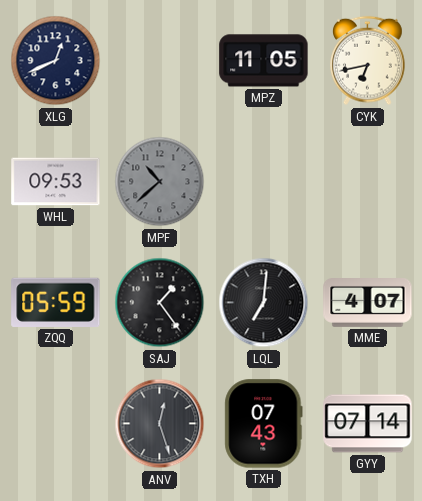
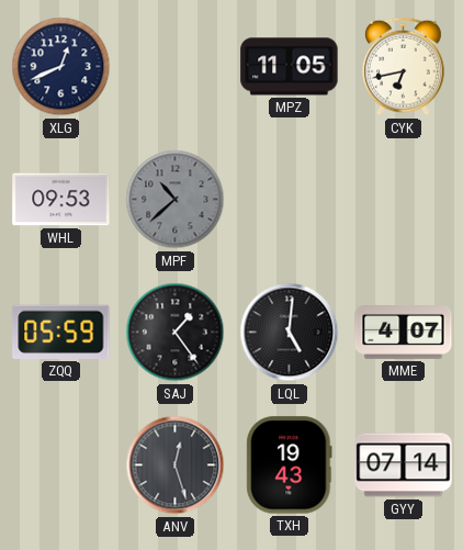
LQL: 7:01 -> 5:01 (290, 333)
TXH: 07:43 -> 19:43 (290, 465)
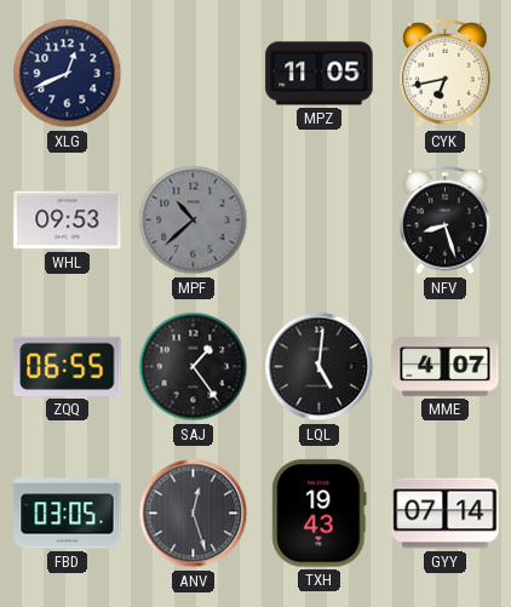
NFV: none -> 8:27 (446, 221)
ZQQ: 05:59 -> 06:55 (68, 366)
FBD: none -> 03:05 (68, 514)
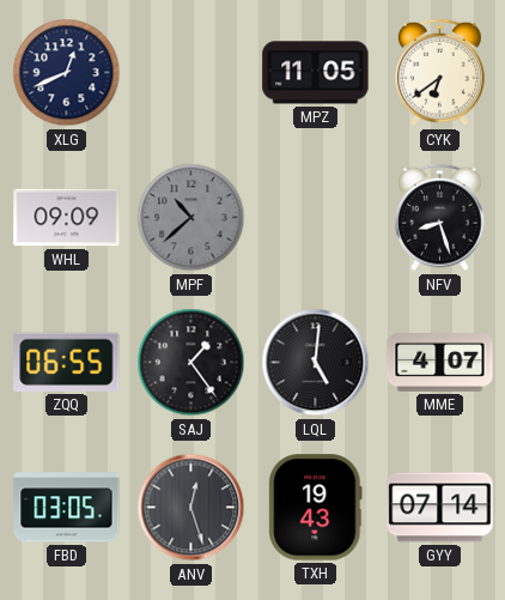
CYK: 6:43 -> 6:39 (440, 73)
WHL: 09:53 -> 09:09 (67, 218)
